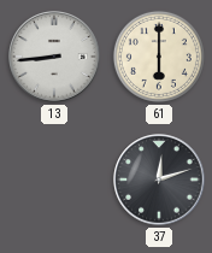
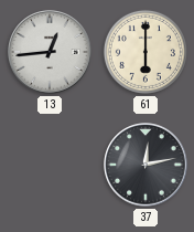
13: 8:44 -> 12:44 (50, 52)
37: 12:12 -> 12:13 (145, 165)
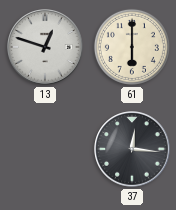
13: 12:44 -> 12:48 (45, 47)
37: 12:13 -> 12:16 (132, 149)
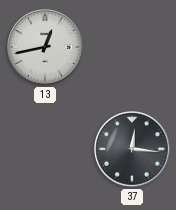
13: 12:48 -> 12:43 (45, 47)
61: 6:00 -> none (132, 47)
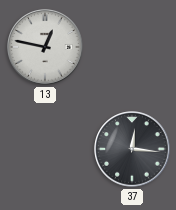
13: 12:43 -> 12:47 (45, 47)
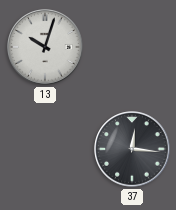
13: 12:47 -> 10:03 (45, 47)
